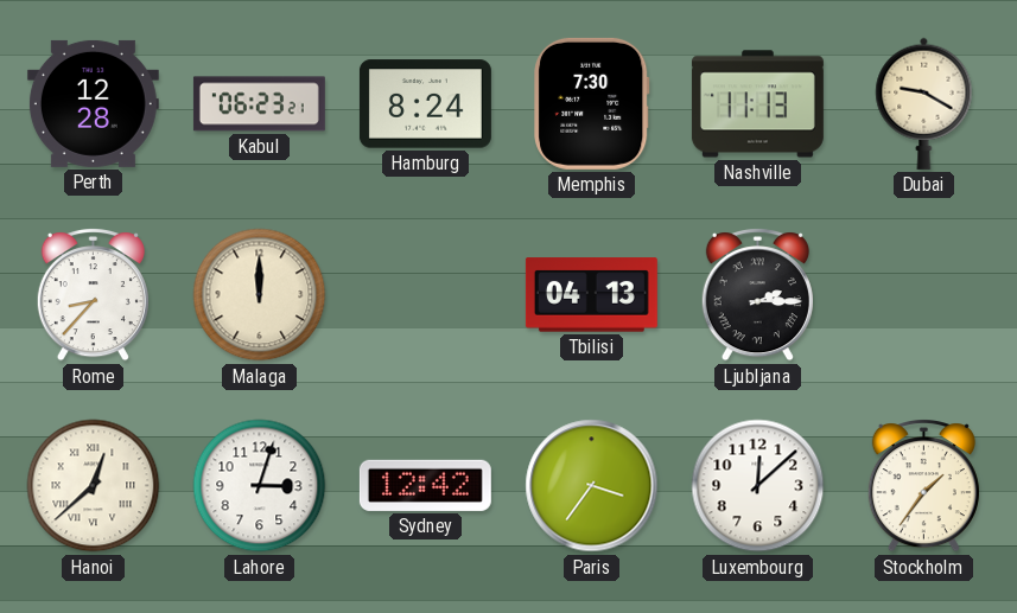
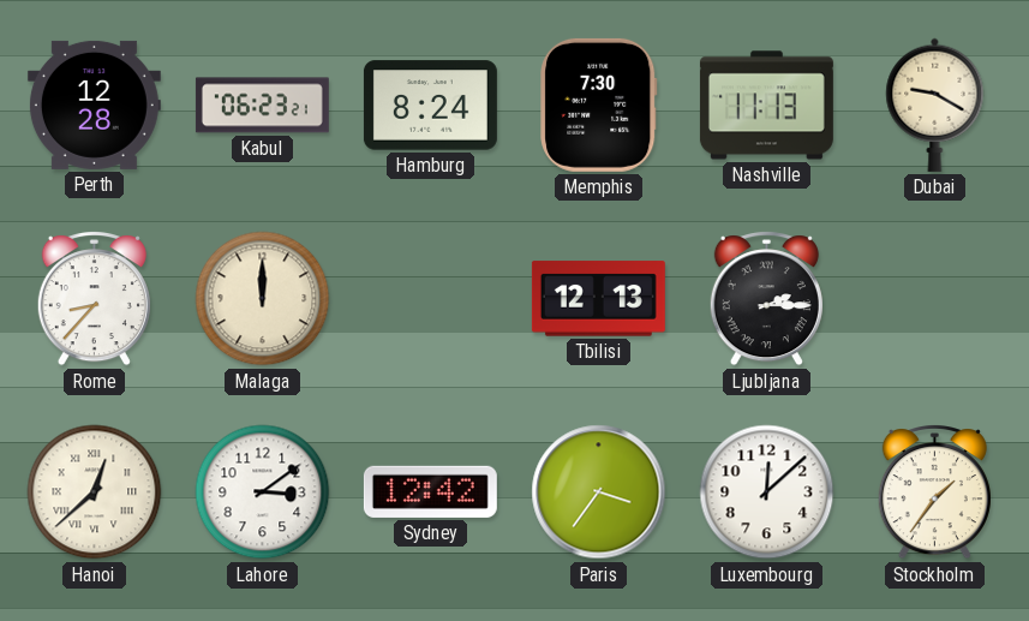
Tbilisi: 04:13 -> 12:13 (598, 299)
Lahore: 3:03 -> 3:09 (263, 492)
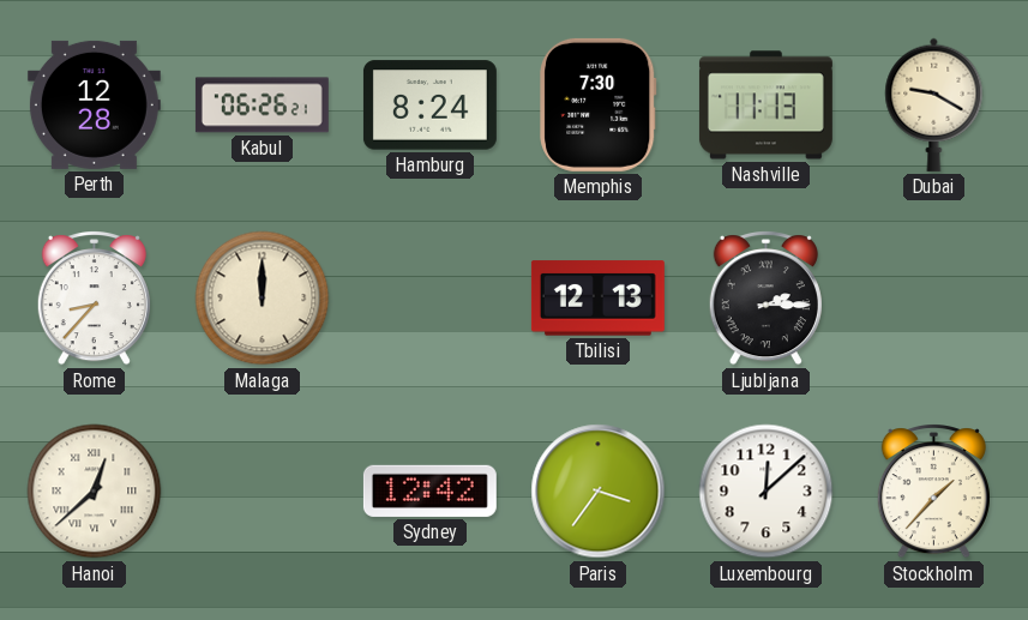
Kabul: 06:23 -> 06:26 (261, 106)
Lahore: 3:09 -> none (263, 492)
Stockholm: 1:36 -> 1:37 (933, 492)
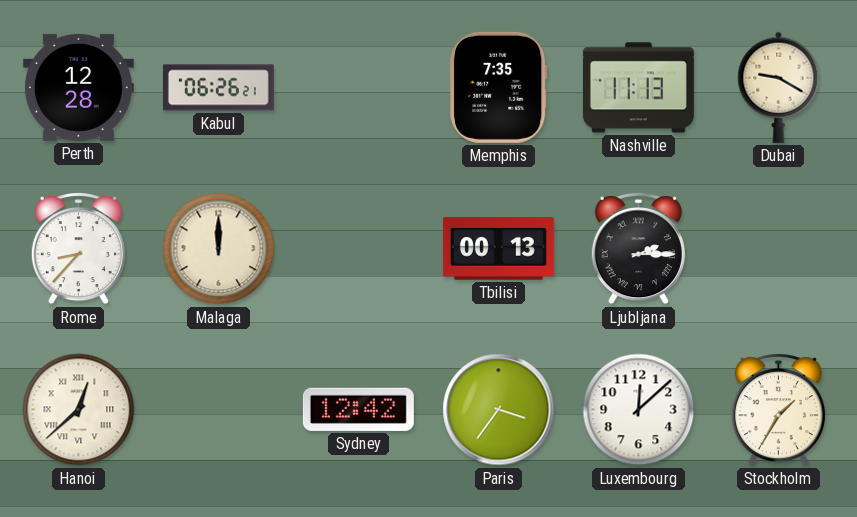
Hamburg: 8:24 -> none (429, 106)
Memphis: 7:30 -> 7:35 (499, 87)
Tbilisi: 12:13 -> 00:13 (498, 249)
Stockholm: 1:37 -> 1:35 (778, 410)
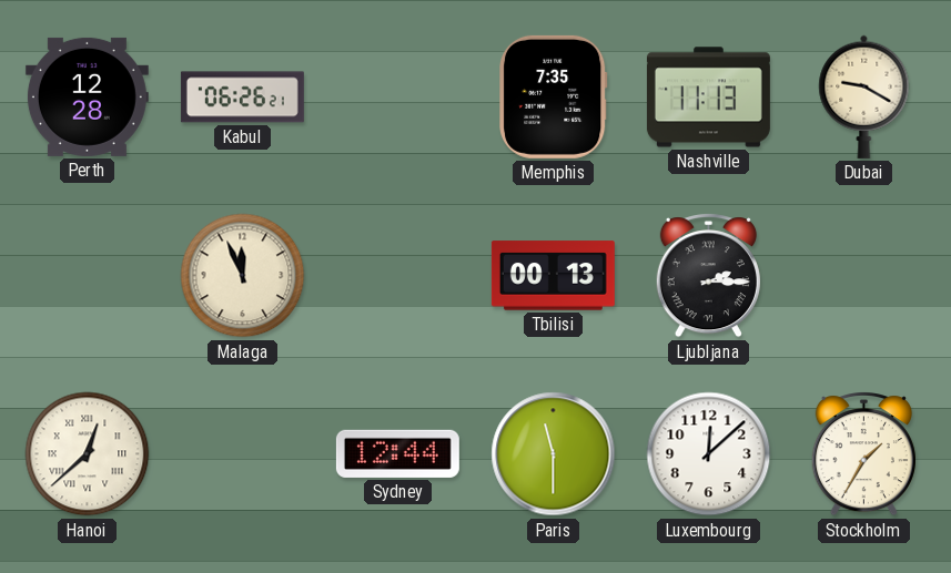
Rome: 8:37 -> none (78, 249)
Malaga: 12:00 -> 11:56 (243, 276)
Sydney: 12:42 -> 12:44 (397, 453)
Paris: 3:36 -> 11:30 (554, 454)
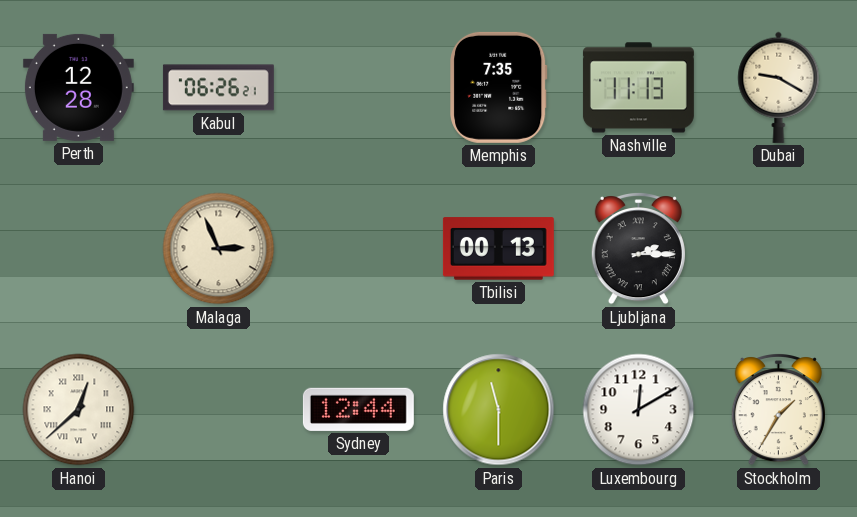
Malaga: 11:56 -> 2:56 (219, 249)
Luxembourg: 12:08 -> 12:10 (639, 410)
